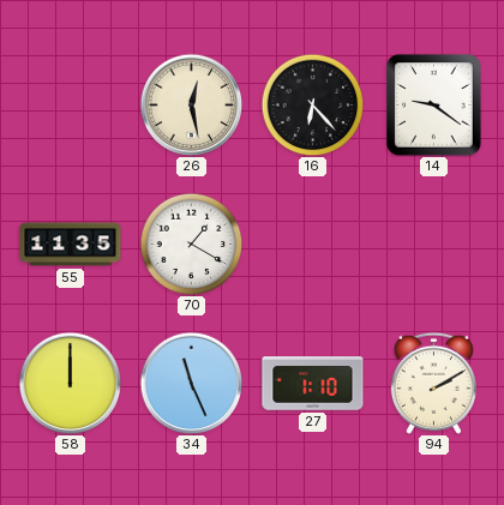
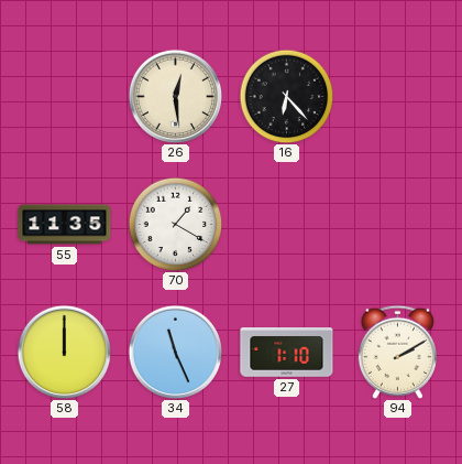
26: 12:28 -> 12:29 (175, 96)
14: 9:21 -> none (434, 106)
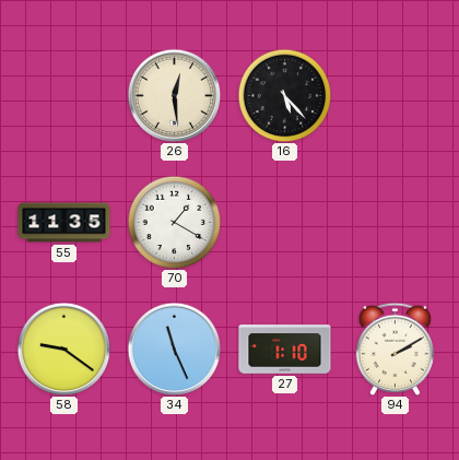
16: 6:23 -> 5:23 (284, 95)
58: 12:00 -> 9:21 (63, 349)
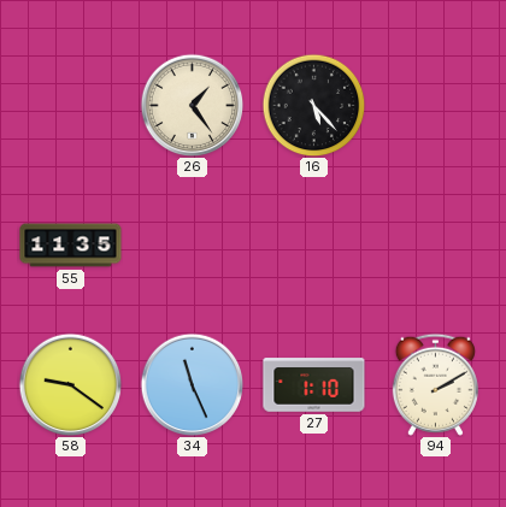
26: 12:29 -> 1:24 (192, 105)
70: 1:20 -> none (174, 222)
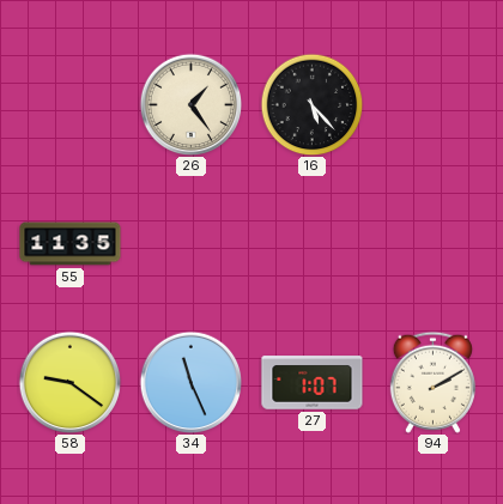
27: 1:10 -> 1:07 (313, 383)
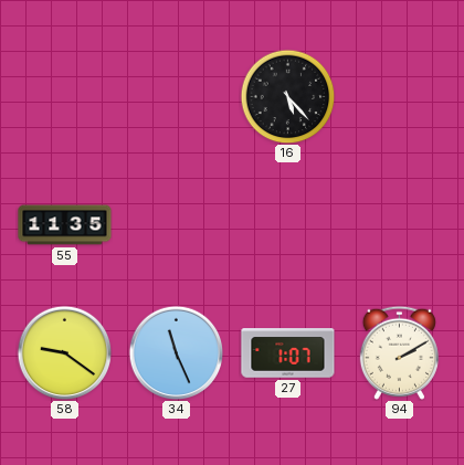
26: 1:24 -> none (190, 104)
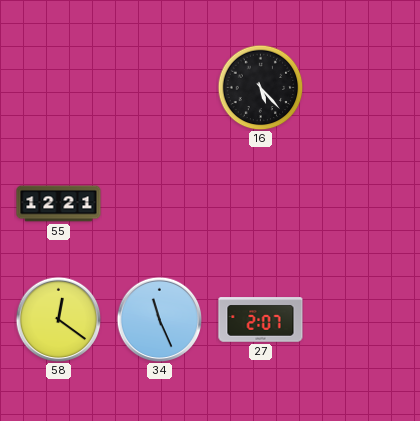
55: 11:35 -> 12:21 (59, 204)
58: 9:21 -> 12:21 (58, 319)
27: 1:07 -> 2:07 (261, 320)
94: 2:10 -> none (399, 352)
